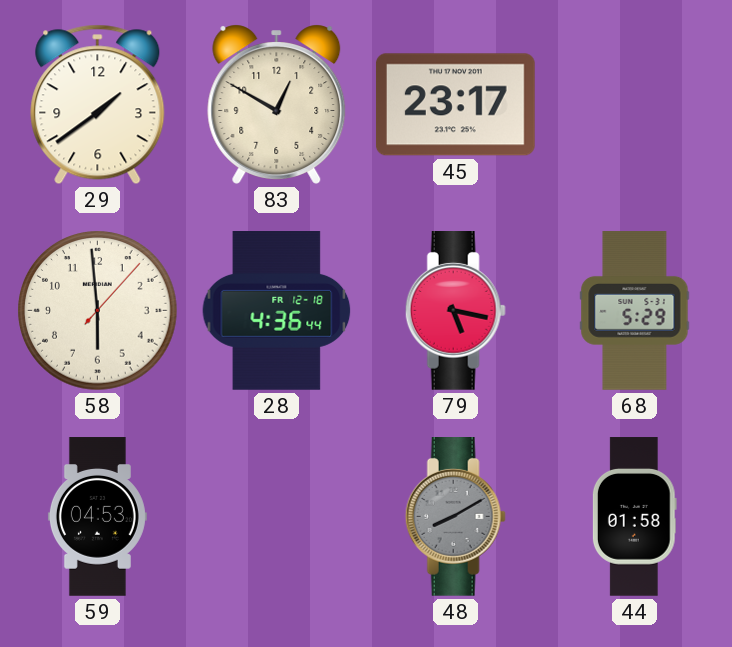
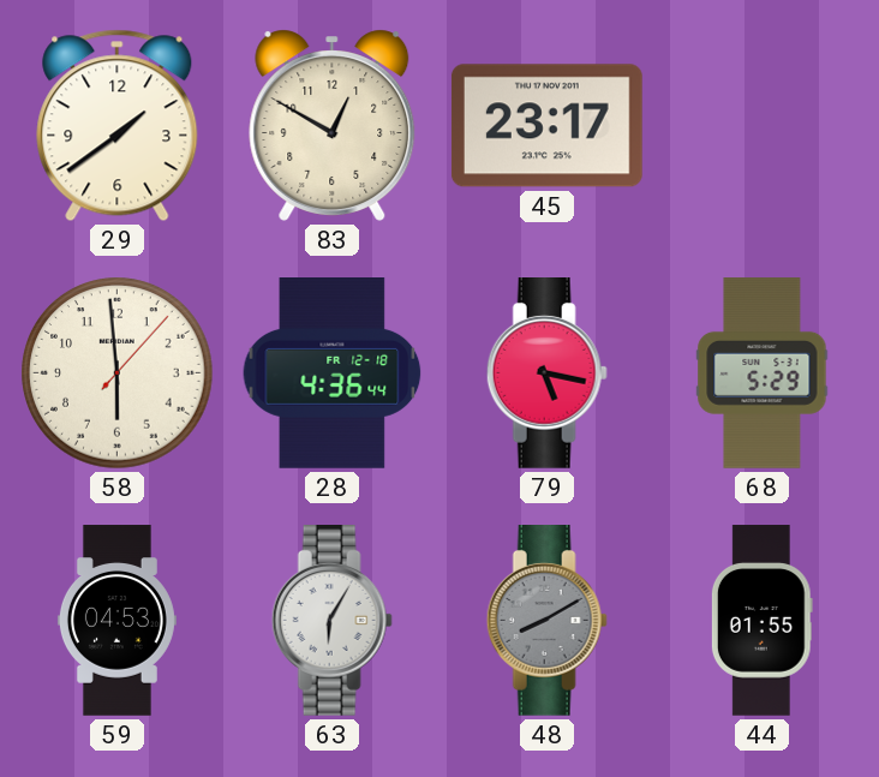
63: none -> 6:05 (331, 621)
44: 01:58 -> 01:55 (761, 621)
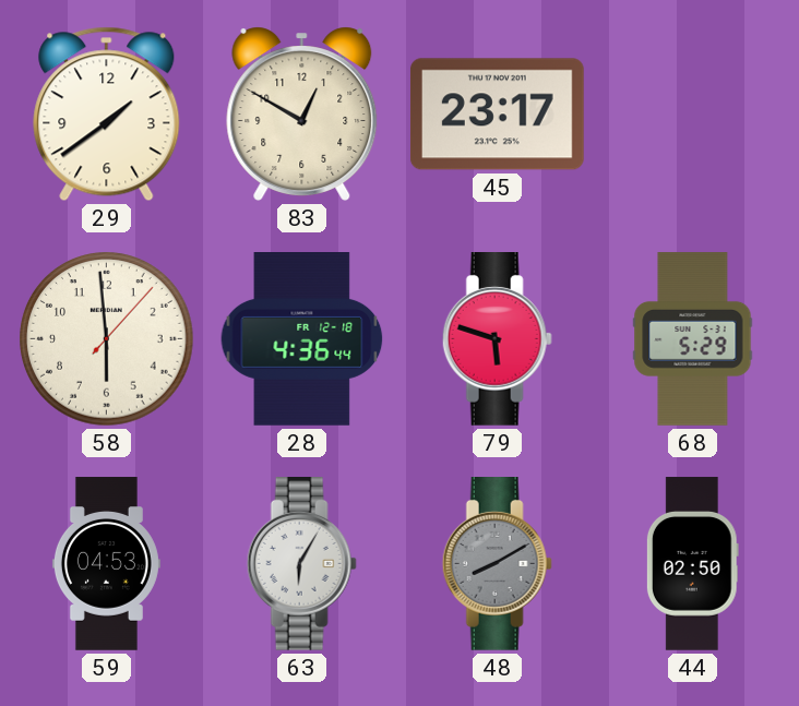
79: 5:17 -> 5:48 (497, 339)
44: 01:55 -> 02:50 (692, 564)
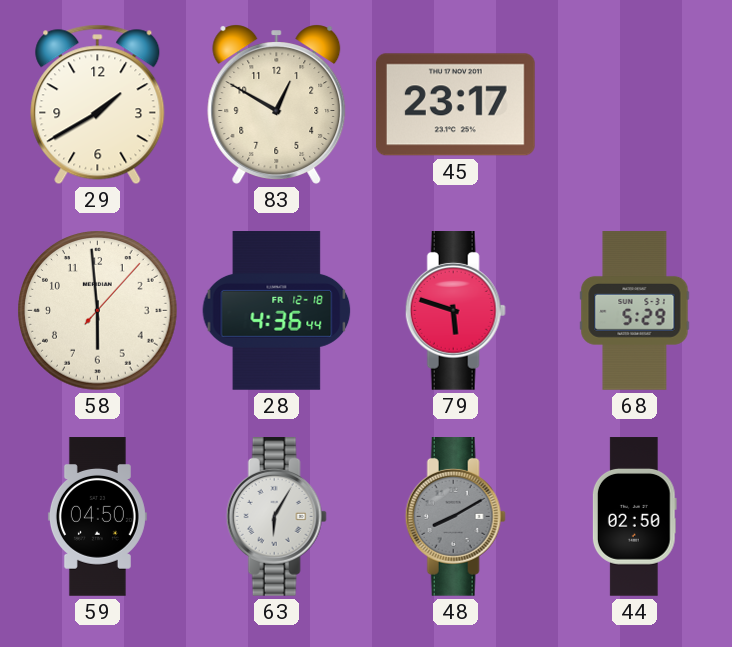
29: 1:39 -> 1:40 (98, 105)
59: 04:53 -> 04:50 (97, 517)
